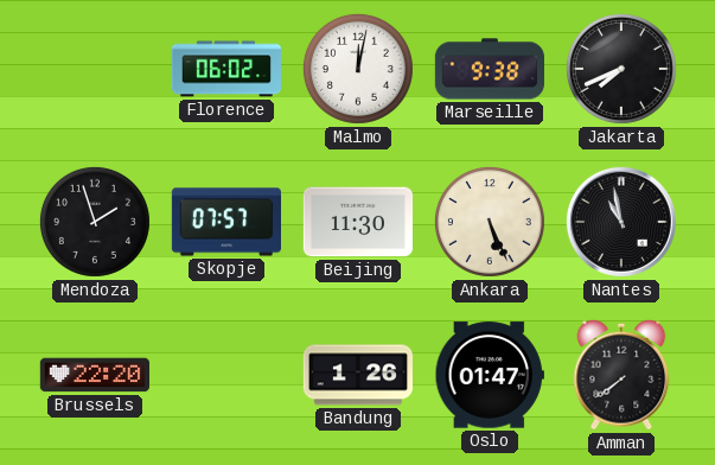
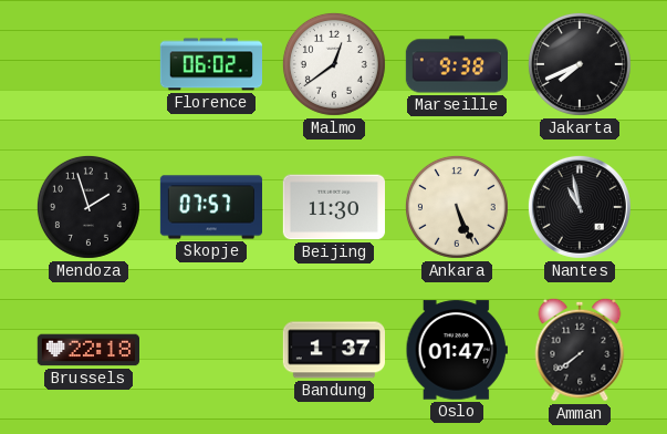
Malmo: 12:02 -> 12:39 (334, 64)
Brussels: 22:20 -> 22:18 (87, 350)
Bandung: 1:26 -> 1:37 (333, 350)
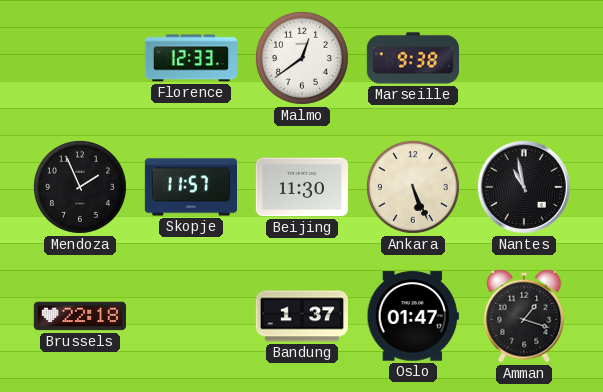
Florence: 06:02 -> 12:33 (190, 58)
Jakarta: 7:41 -> none (580, 64)
Mendoza: 1:57 -> 1:56 (80, 187)
Skopje: 07:57 -> 11:57 (190, 187)
Amman: 7:39 -> 1:18 (524, 316)
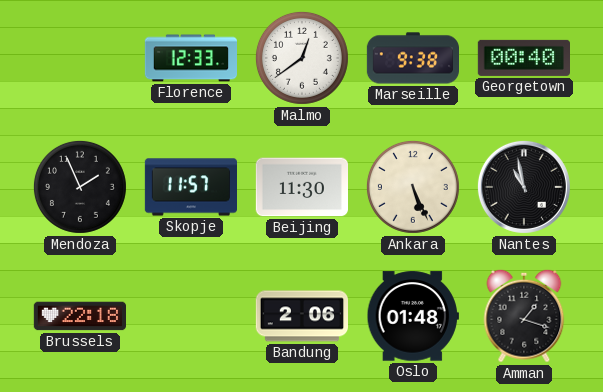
Georgetown: none -> 00:40 (523, 58)
Bandung: 1:37 -> 2:06 (301, 316)
Oslo: 01:47 -> 01:48 (413, 316)
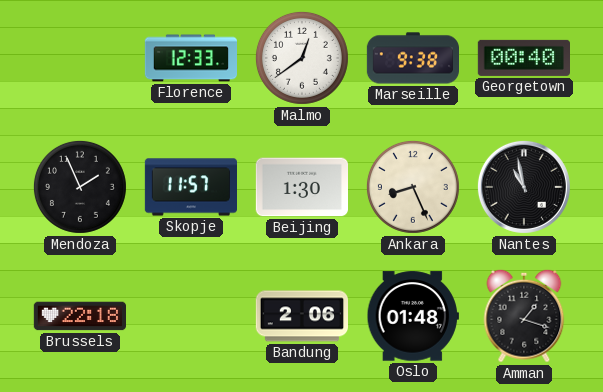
Beijing: 11:30 -> 1:30 (301, 187)
Ankara: 5:26 -> 8:26 (413, 187)
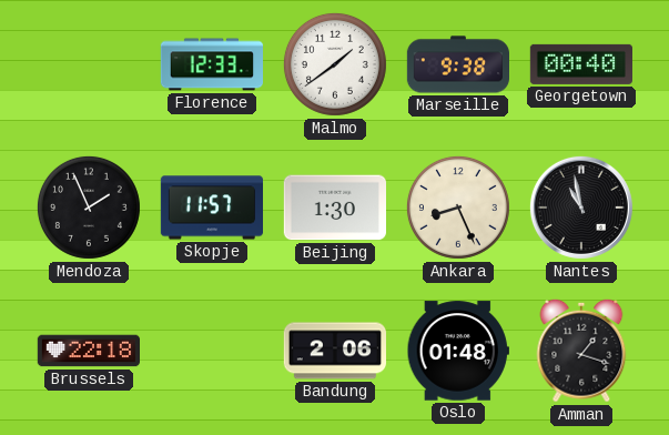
Malmo: 12:39 -> 1:39 (335, 64)
